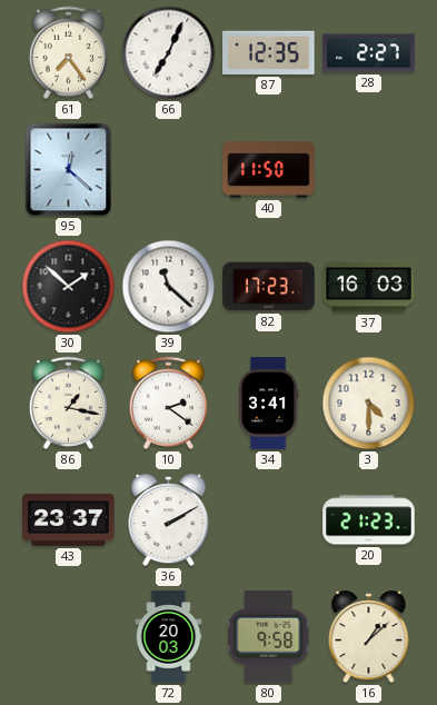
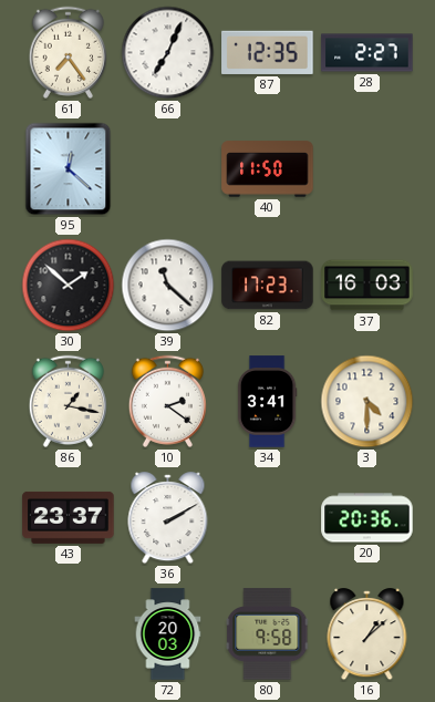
20: 21:23 -> 20:36 (367, 518)
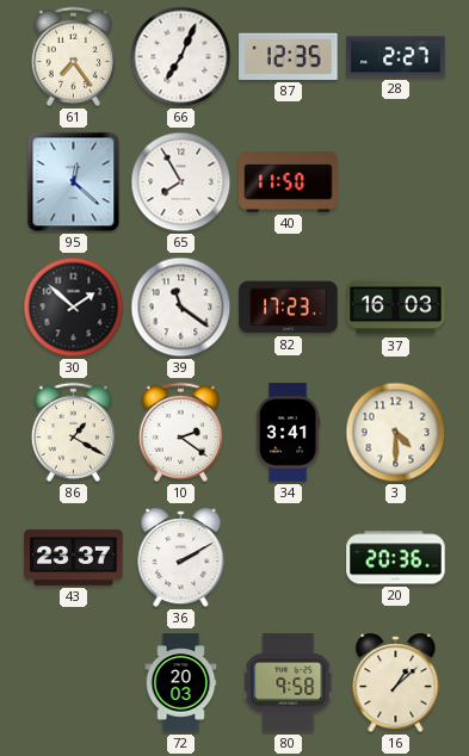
65: none -> 7:55 (181, 182)
39: 11:22 -> 11:21 (181, 308)
86: 1:17 -> 1:20 (73, 432)
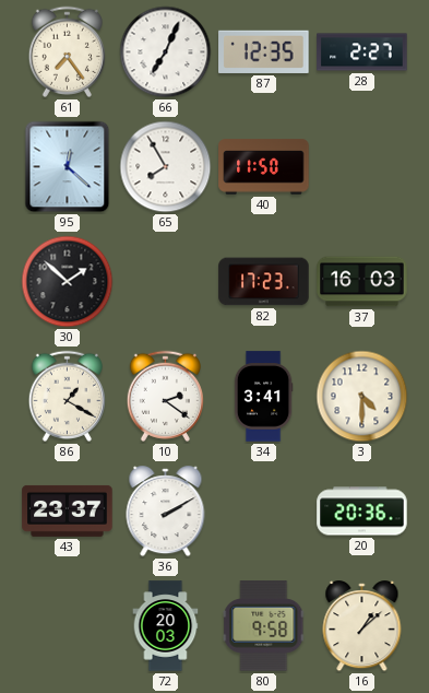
39: 11:21 -> none (181, 308)
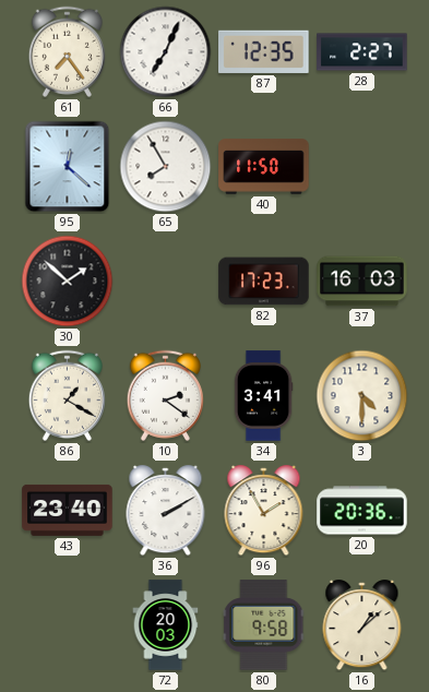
43: 23:37 -> 23:40 (68, 510)
96: none -> 1:55 (264, 511)
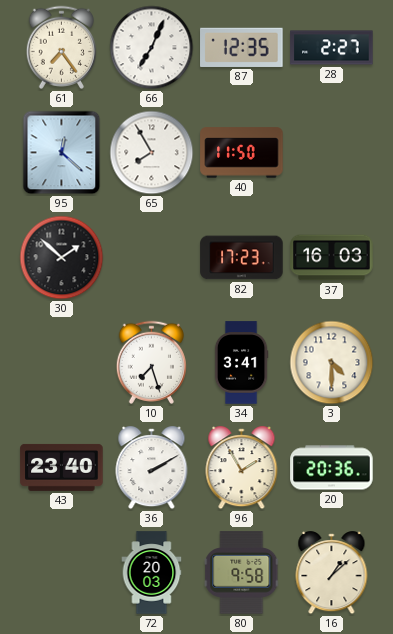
86: 1:20 -> none (67, 395)
10: 2:21 -> 7:27 (151, 362)
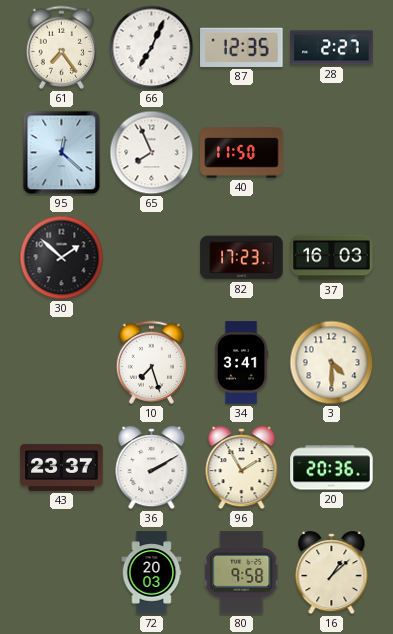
65: 7:55 -> 7:56 (152, 153)
43: 23:40 -> 23:37 (62, 467)
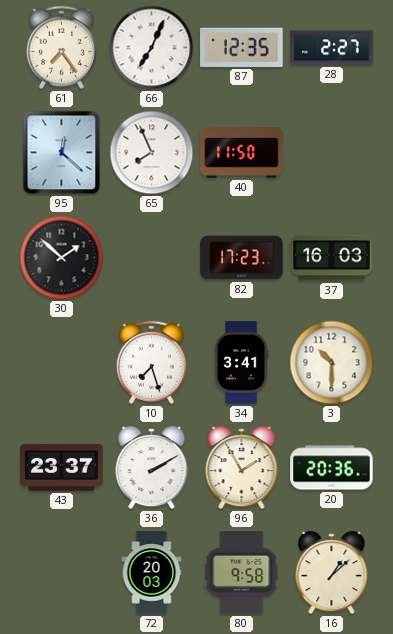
3: 4:30 -> 10:30 (332, 363)
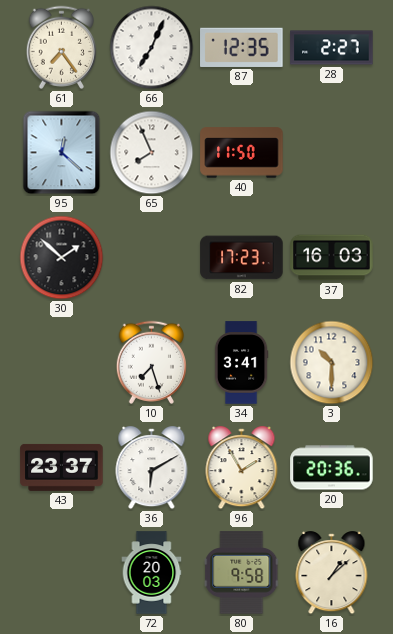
36: 2:10 -> 6:10 (152, 468)
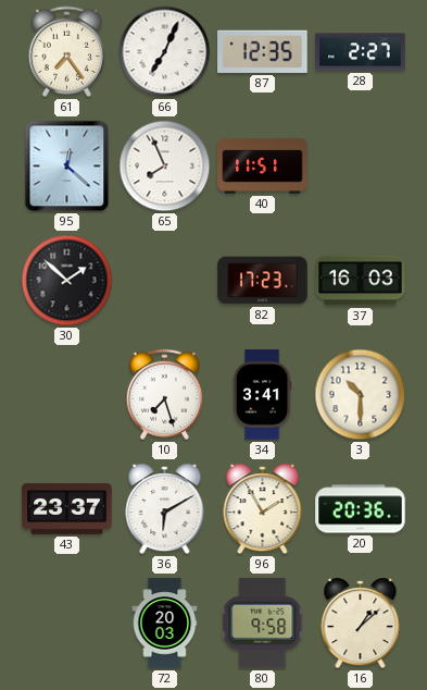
40: 11:50 -> 11:51 (263, 167)
